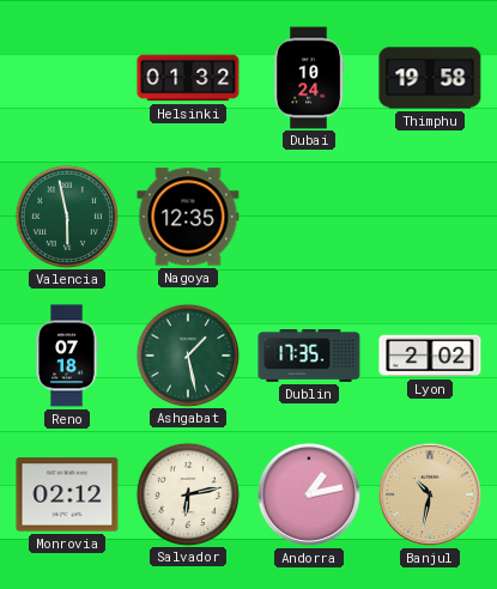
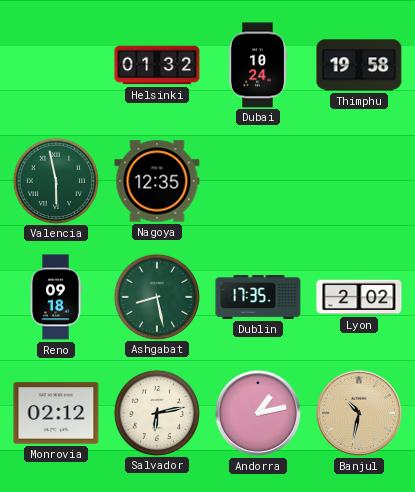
Reno: 07:18 -> 09:18 (56, 297)
Ashgabat: 1:28 -> 8:28 (156, 296)
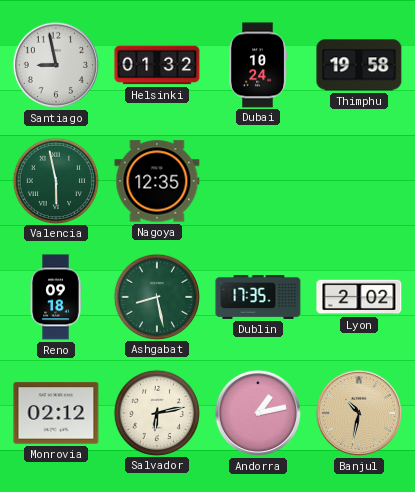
Santiago: none -> 8:58 (56, 65)
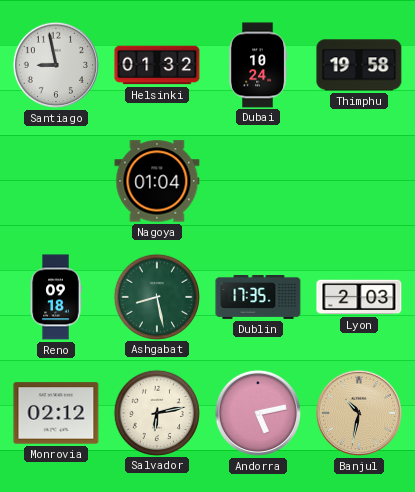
Valencia: 5:58 -> none (55, 180)
Nagoya: 12:35 -> 01:04 (157, 181)
Lyon: 2:02 -> 2:03 (359, 297)
Andorra: 1:13 -> 5:13 (258, 413)
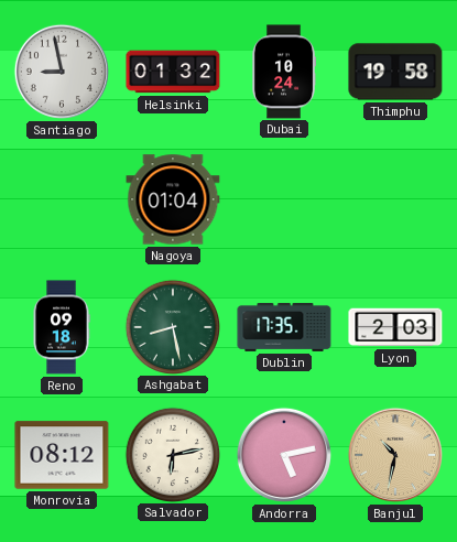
Monrovia: 02:12 -> 08:12 (62, 455)
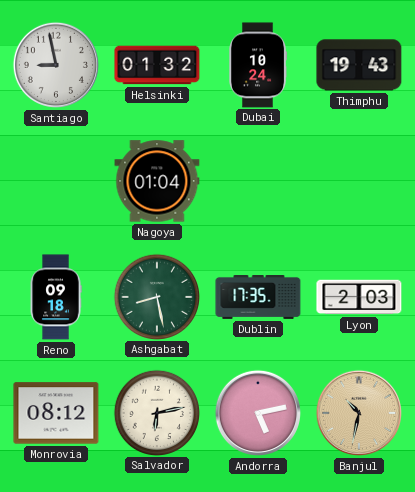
Thimphu: 19:58 -> 19:43 (359, 65)
